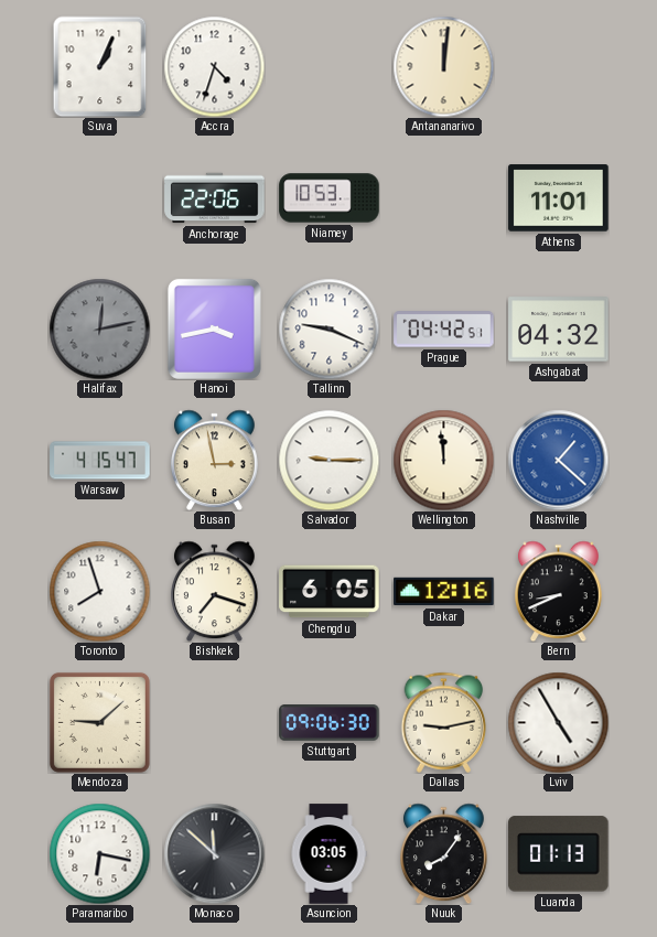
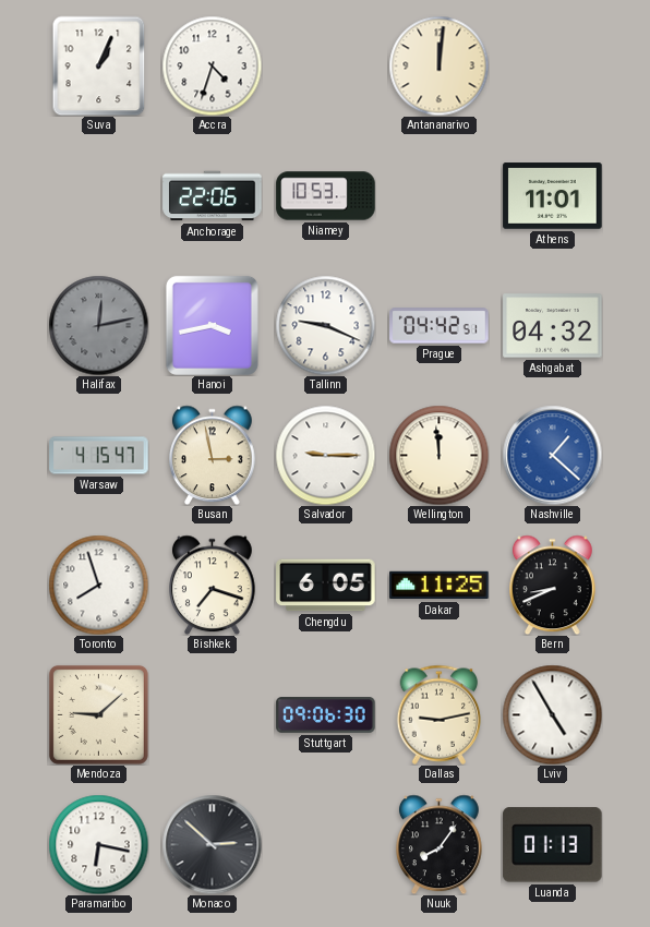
Dakar: 12:16 -> 11:25 (440, 586)
Monaco: 11:52 -> 2:52 (212, 844)
Asuncion: 03:05 -> none (328, 854)
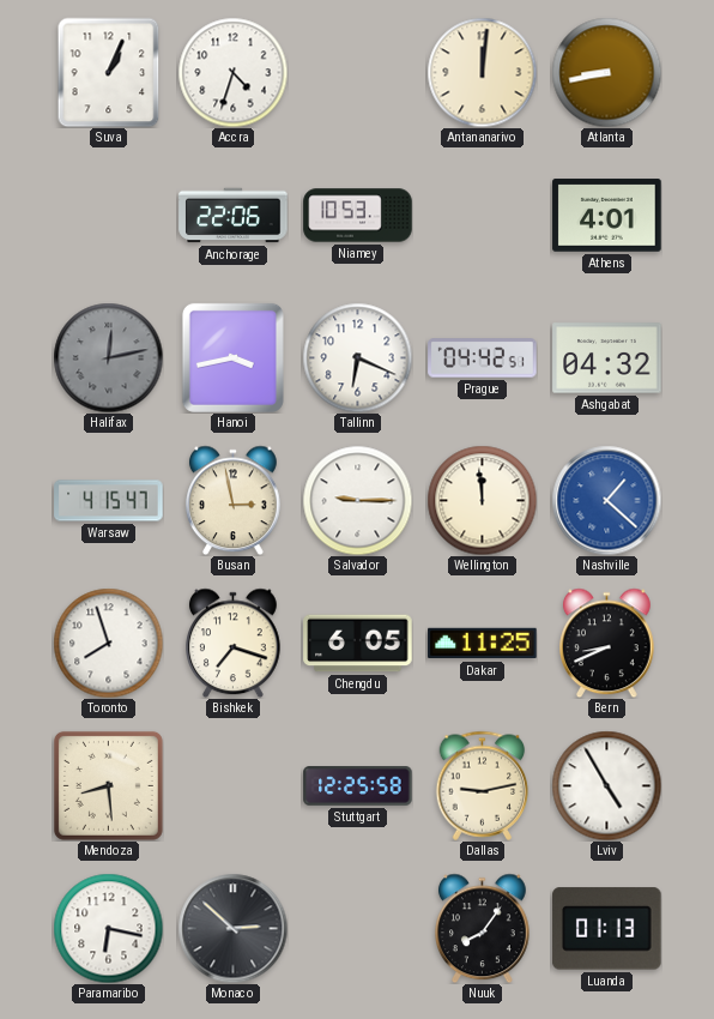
Atlanta: none -> 8:43 (606, 72)
Athens: 11:01 -> 4:01 (607, 216)
Tallinn: 9:19 -> 6:19 (357, 357)
Mendoza: 9:08 -> 8:29 (108, 785)
Stuttgart: 09:06 -> 12:25 (358, 786)
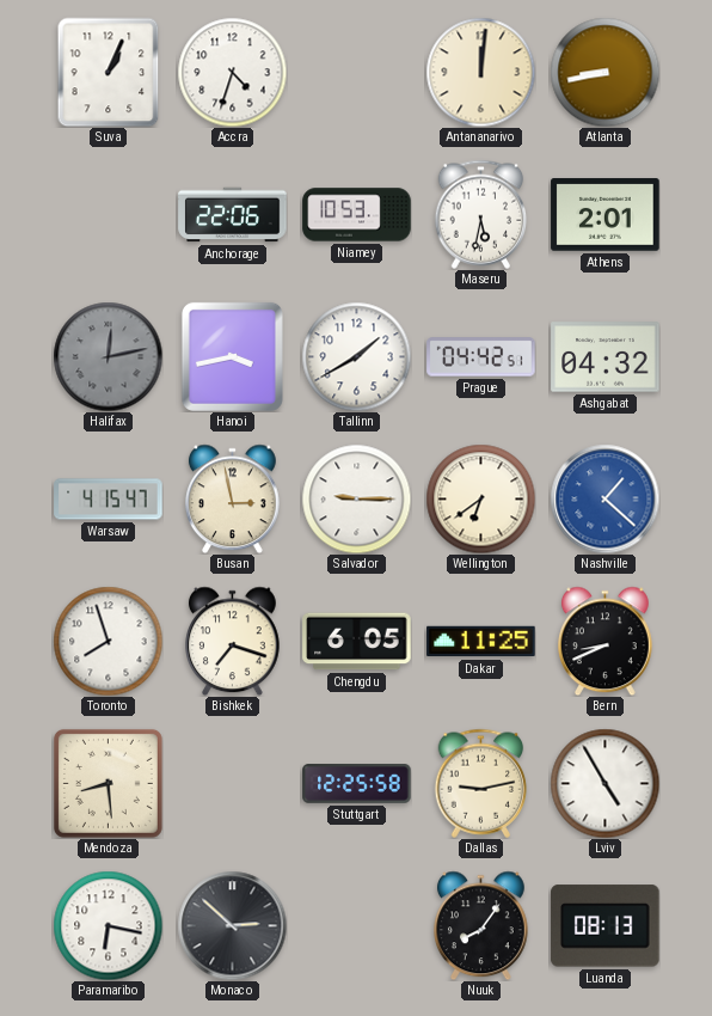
Maseru: none -> 5:32 (481, 214)
Athens: 4:01 -> 2:01 (606, 215)
Tallinn: 6:19 -> 1:40 (356, 356)
Wellington: 11:59 -> 6:39 (480, 498)
Luanda: 01:13 -> 08:13 (606, 926)
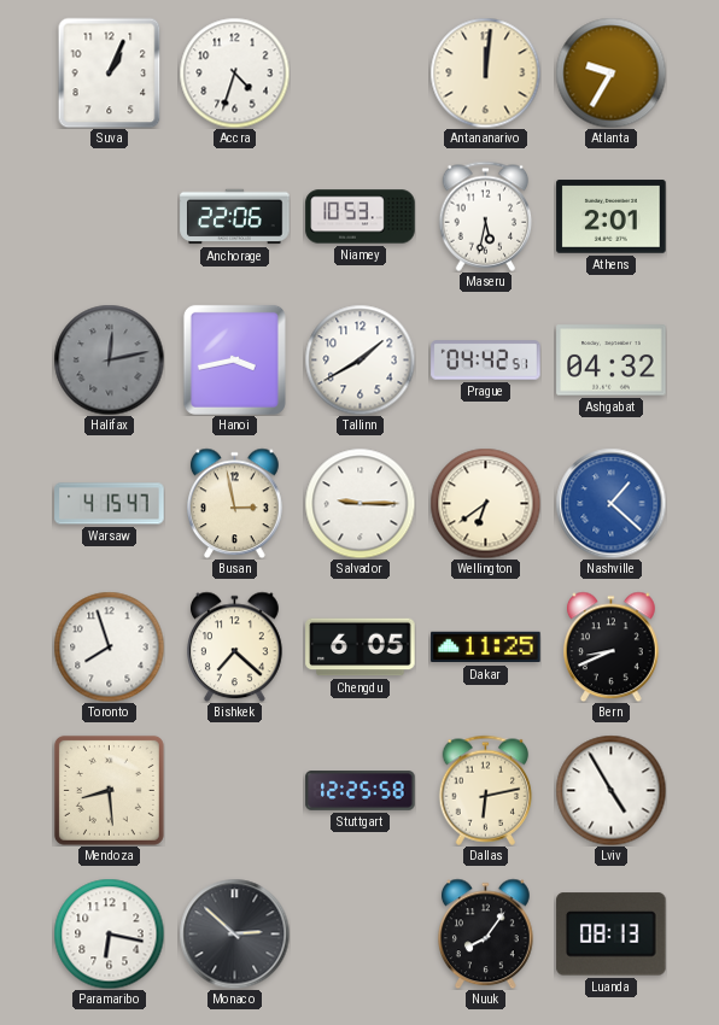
Atlanta: 8:43 -> 9:35 (610, 72)
Bishkek: 7:18 -> 7:22 (235, 646)
Dallas: 9:13 -> 6:13 (486, 790)
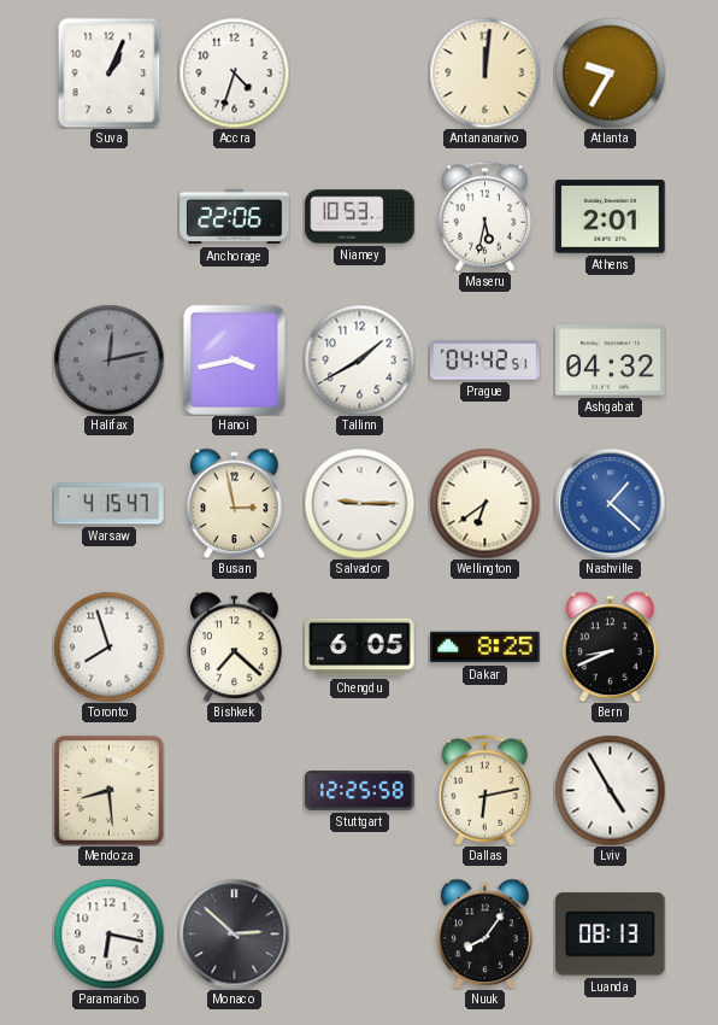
Dakar: 11:25 -> 8:25 (485, 648)
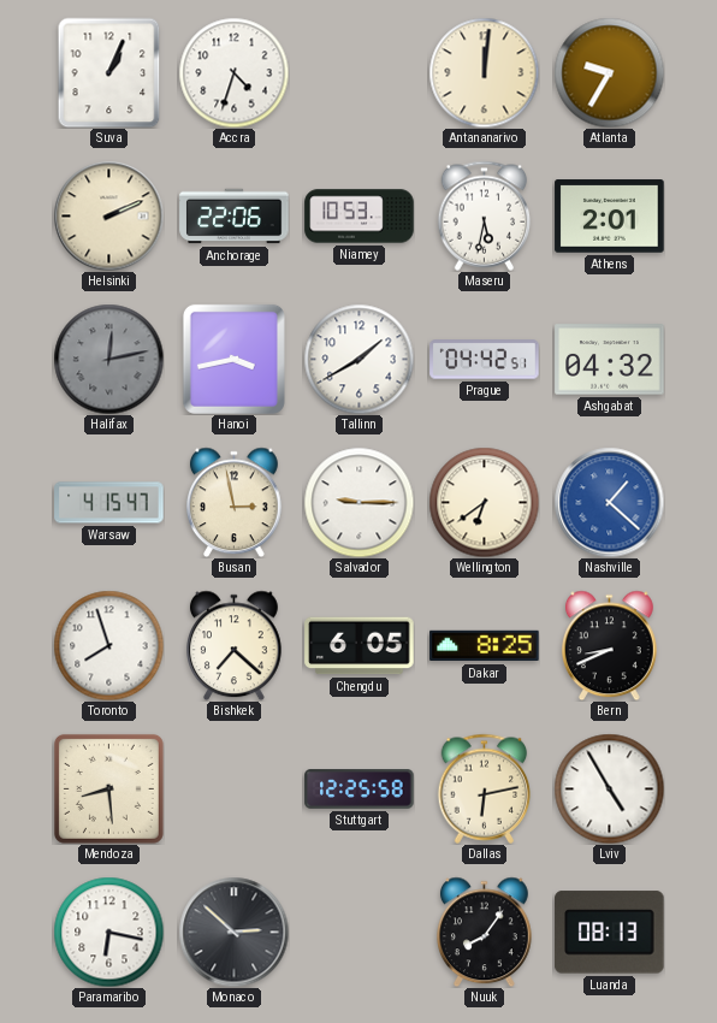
Helsinki: none -> 2:11 (108, 215)
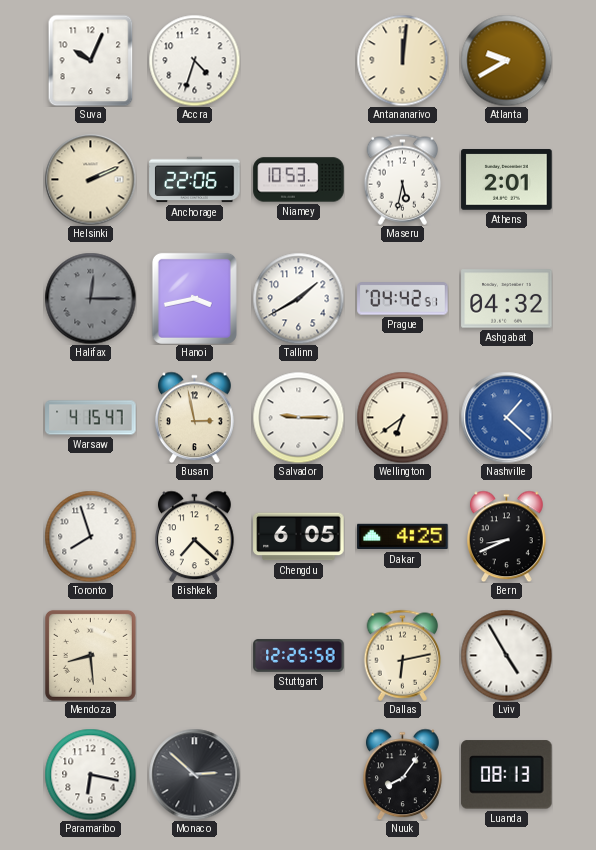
Suva: 1:04 -> 10:04 (91, 60)
Atlanta: 9:35 -> 9:40 (506, 60)
Halifax: 12:13 -> 12:15 (90, 298)
Dakar: 8:25 -> 4:25 (403, 537)
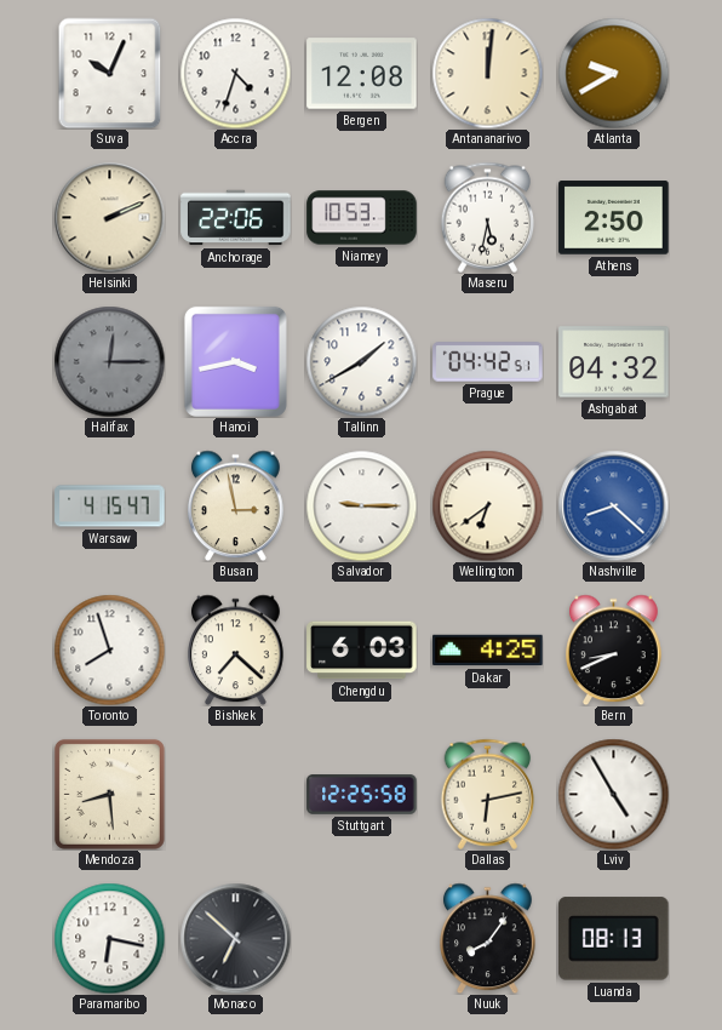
Bergen: none -> 12:08 (362, 74)
Athens: 2:01 -> 2:50 (614, 218)
Nashville: 1:22 -> 8:22 (613, 505)
Chengdu: 6:05 -> 6:03 (362, 651)
Monaco: 2:52 -> 6:52 (235, 938)
